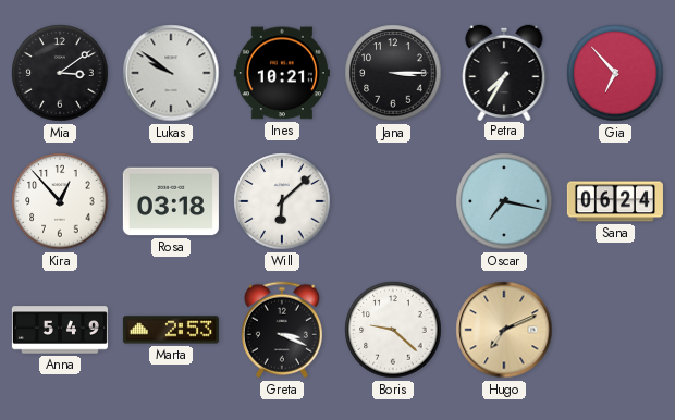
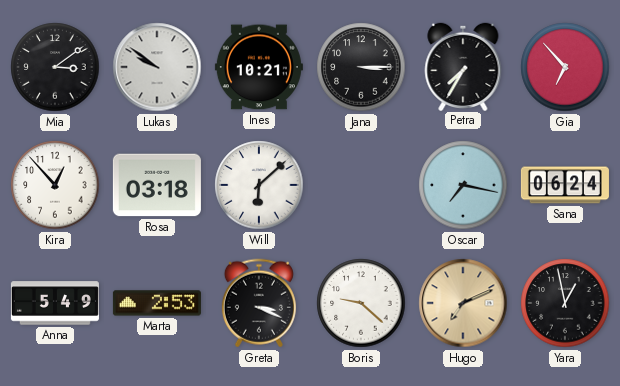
Yara: none -> 12:58 (565, 303)
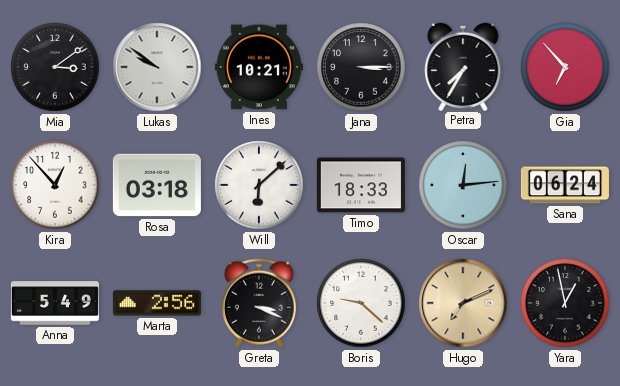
Timo: none -> 18:33 (361, 185)
Oscar: 7:17 -> 12:14 (463, 185)
Marta: 2:53 -> 2:56 (157, 303)
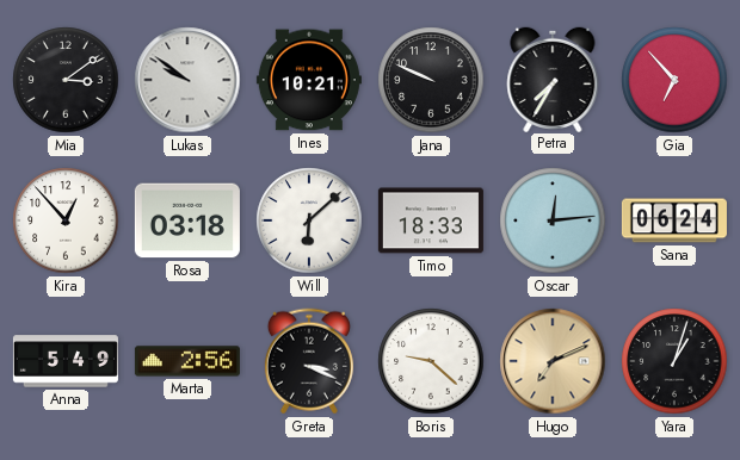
Jana: 3:15 -> 9:49 (431, 80)
Yara: 12:58 -> 1:03 (674, 361)
